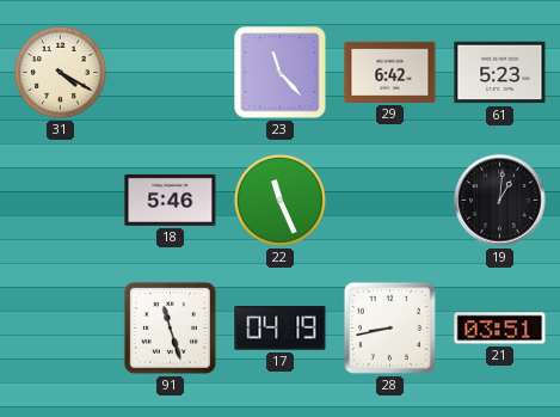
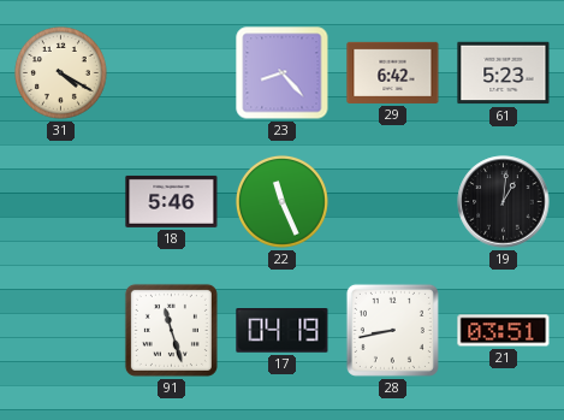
23: 11:23 -> 8:23 (283, 73)
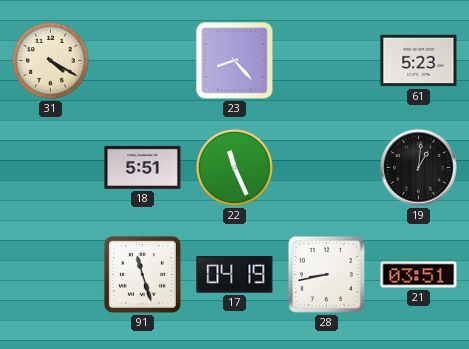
29: 6:42 -> none (393, 72)
18: 5:46 -> 5:51 (143, 167)
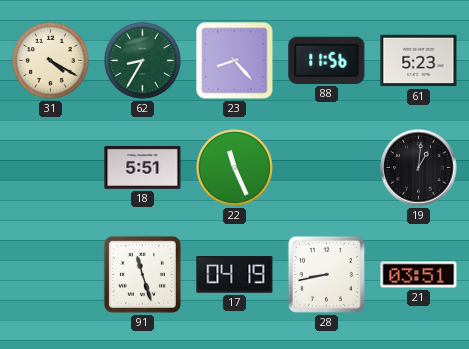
62: none -> 8:35 (143, 61)
88: none -> 11:56 (327, 60)
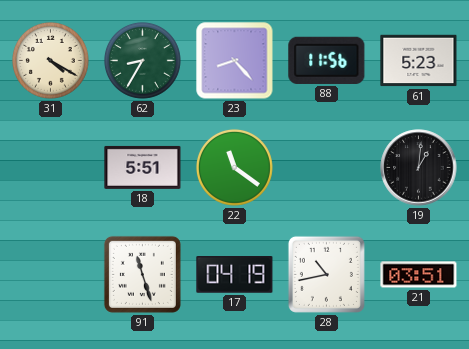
22: 11:26 -> 11:21 (235, 168)
28: 8:43 -> 10:43 (326, 274)
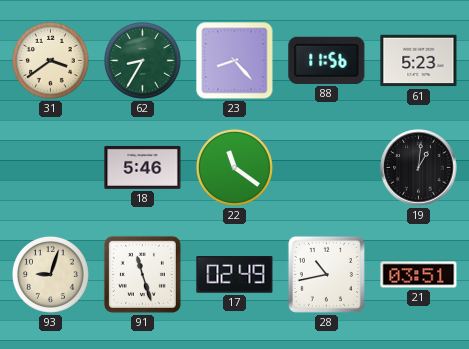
31: 4:20 -> 3:39 (51, 61)
18: 5:51 -> 5:46 (143, 167)
93: none -> 9:03 (51, 275)
17: 04:19 -> 02:49 (235, 275)
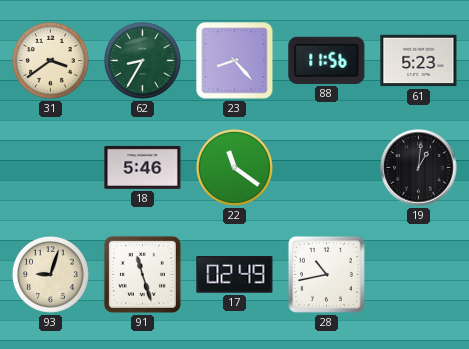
21: 03:51 -> none (419, 275)
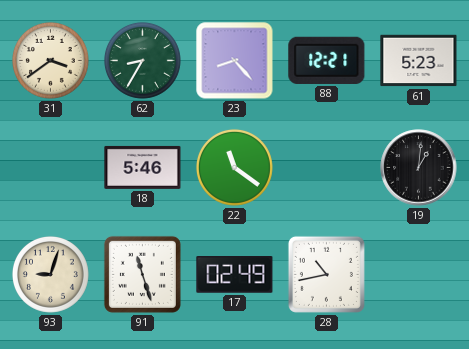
88: 11:56 -> 12:21 (327, 60)
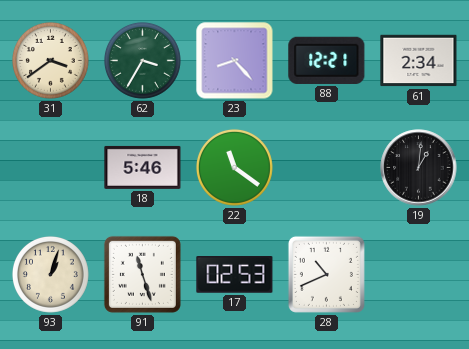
62: 8:35 -> 3:35 (143, 61)
61: 5:23 -> 2:34 (419, 61)
93: 9:03 -> 1:03 (51, 275)
17: 02:49 -> 02:53 (235, 275)
28: 10:43 -> 10:41 (326, 274)
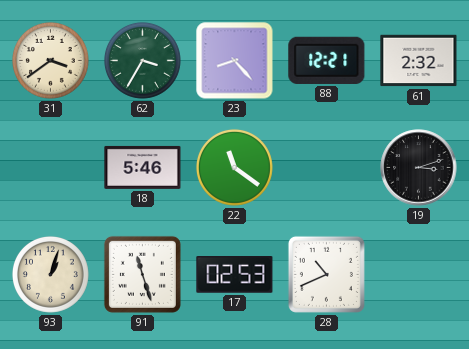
61: 2:34 -> 2:32 (419, 61)
19: 1:01 -> 3:12 (419, 168)
